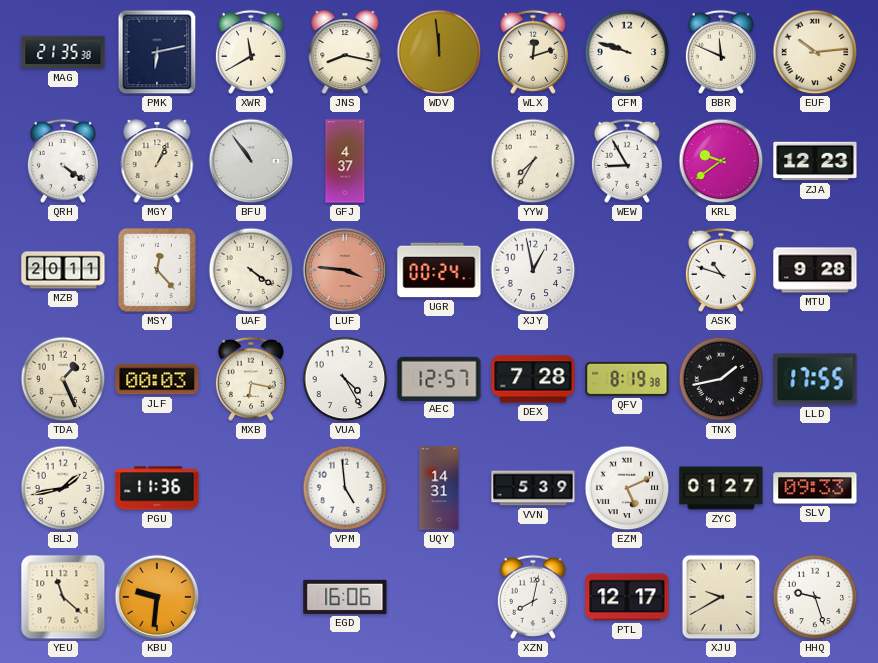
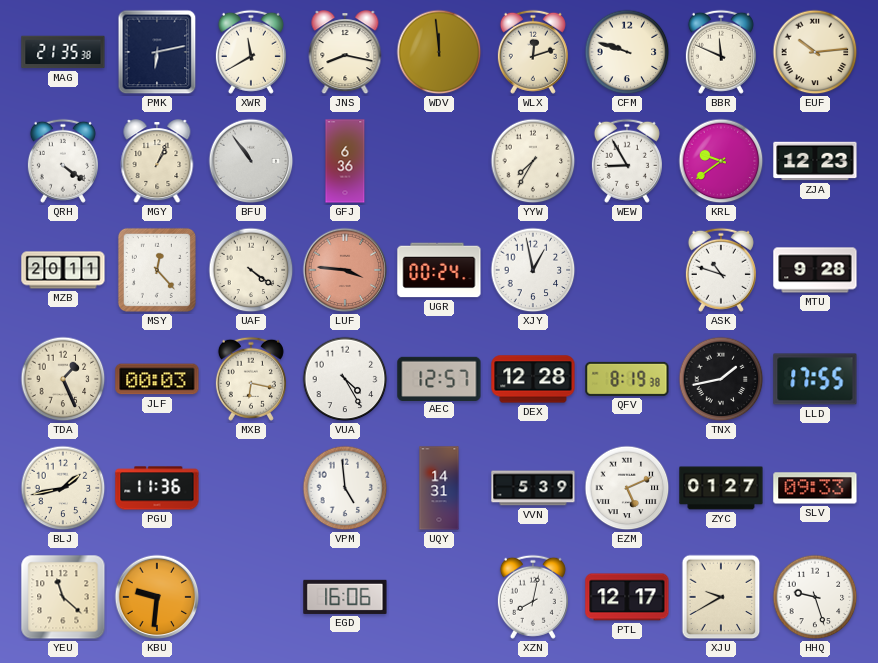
GFJ: 4:37 -> 6:36 (345, 161)
DEX: 7:28 -> 12:28 (533, 379)
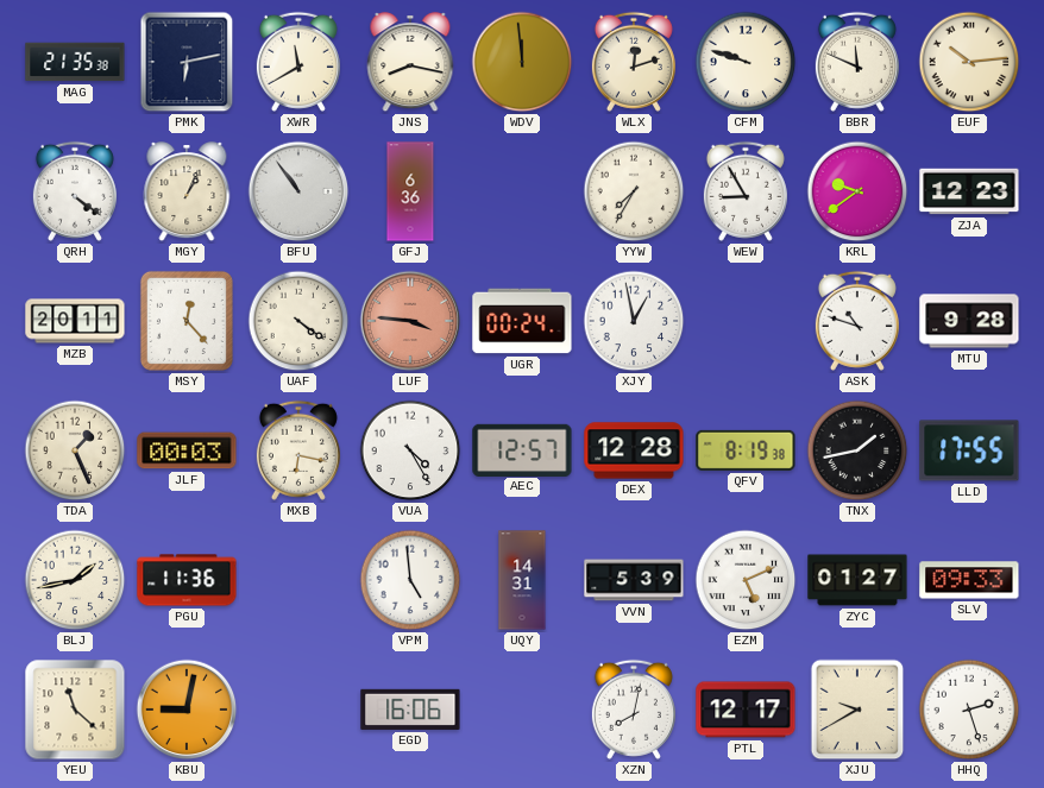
KBU: 9:31 -> 9:02 (187, 710)
HHQ: 9:27 -> 2:27 (969, 710)
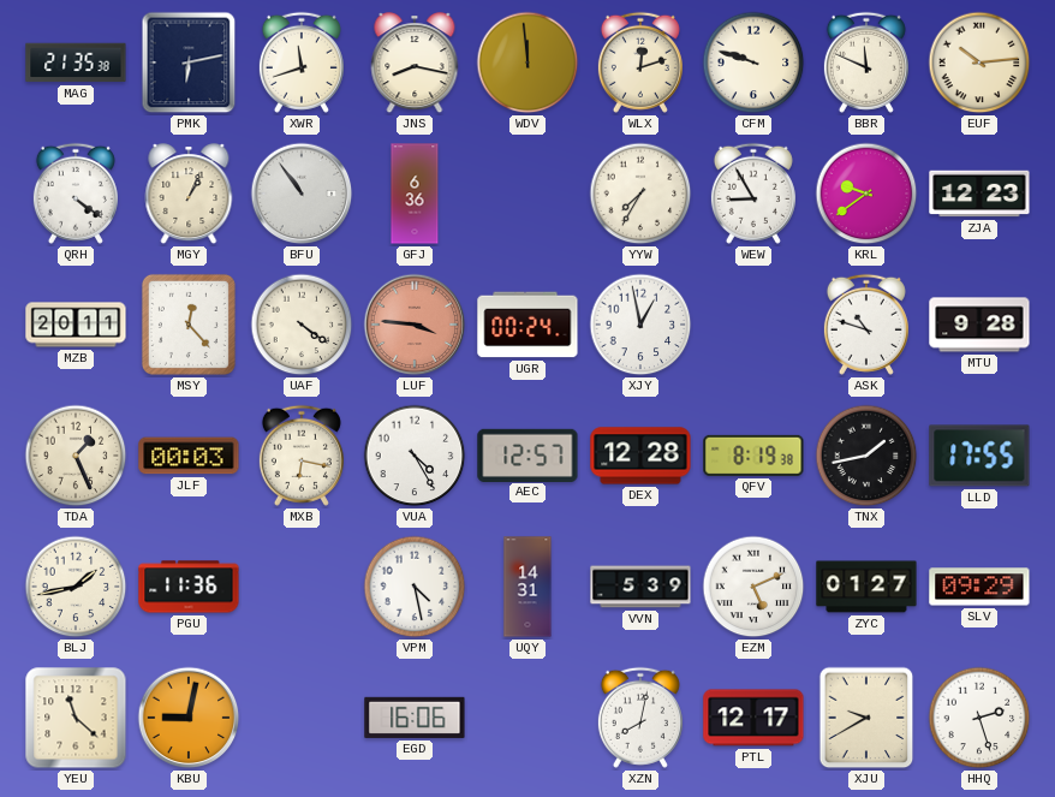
XWR: 11:40 -> 11:42 (302, 63)
VPM: 4:59 -> 4:28 (415, 587)
SLV: 09:33 -> 09:29 (979, 587)
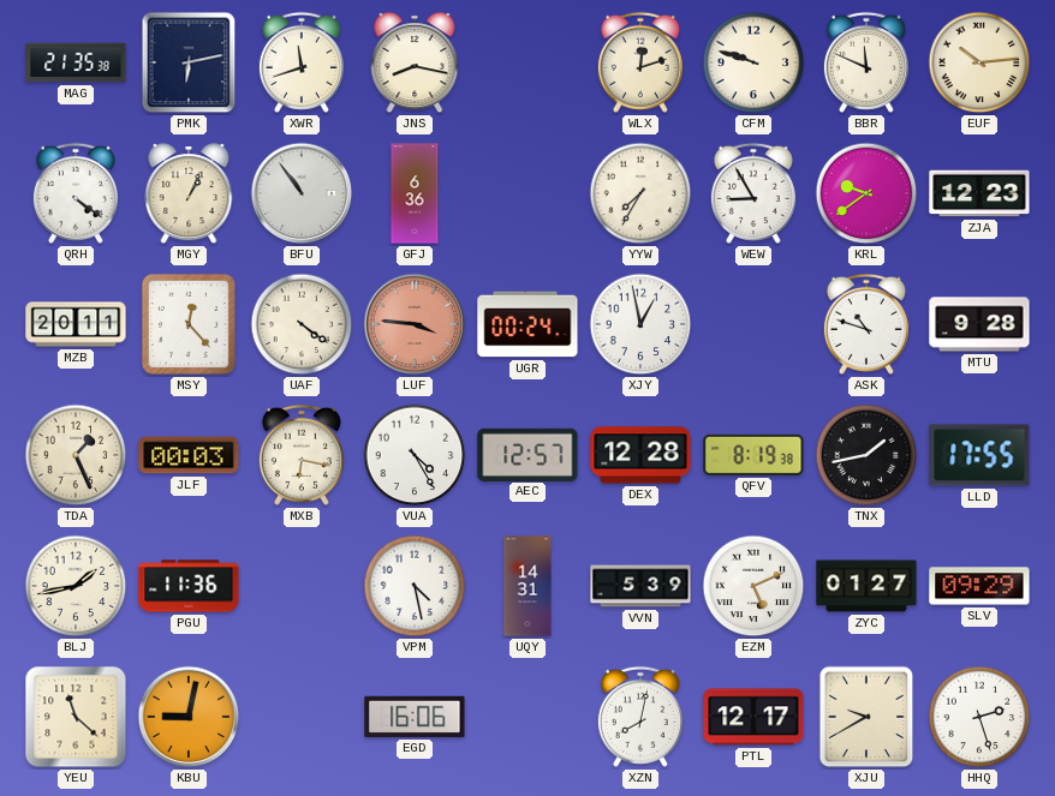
WDV: 11:59 -> none (527, 63)
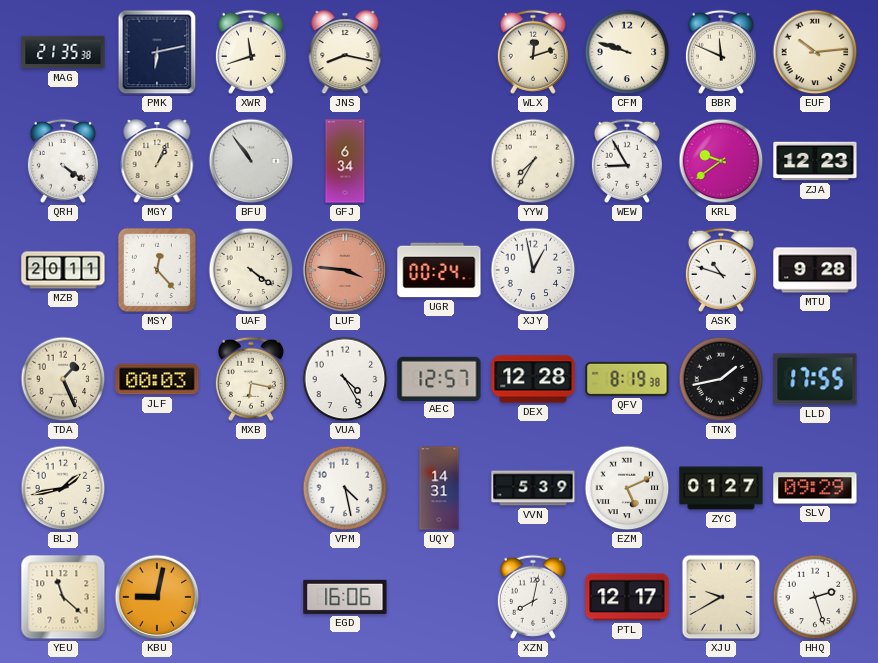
GFJ: 6:36 -> 6:34 (345, 161)
PGU: 11:36 -> none (189, 586)
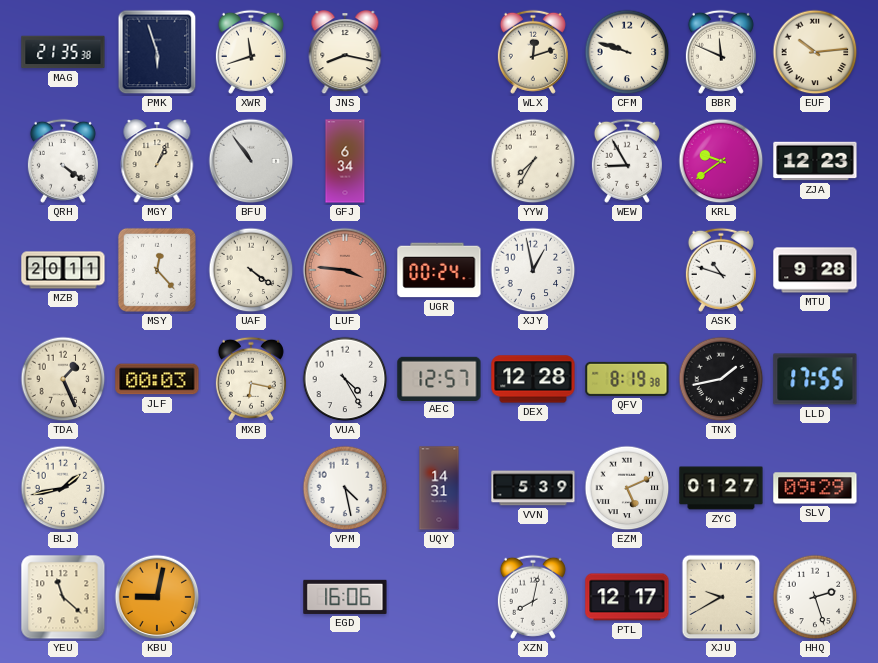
PMK: 6:13 -> 5:57 (157, 52)
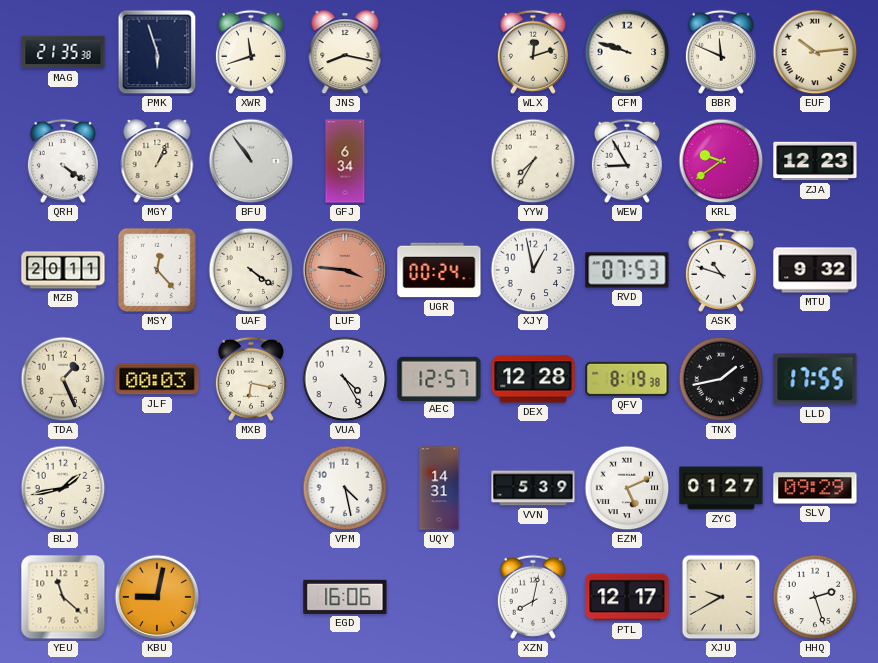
RVD: none -> 07:53 (627, 270)
MTU: 9:28 -> 9:32 (815, 270)
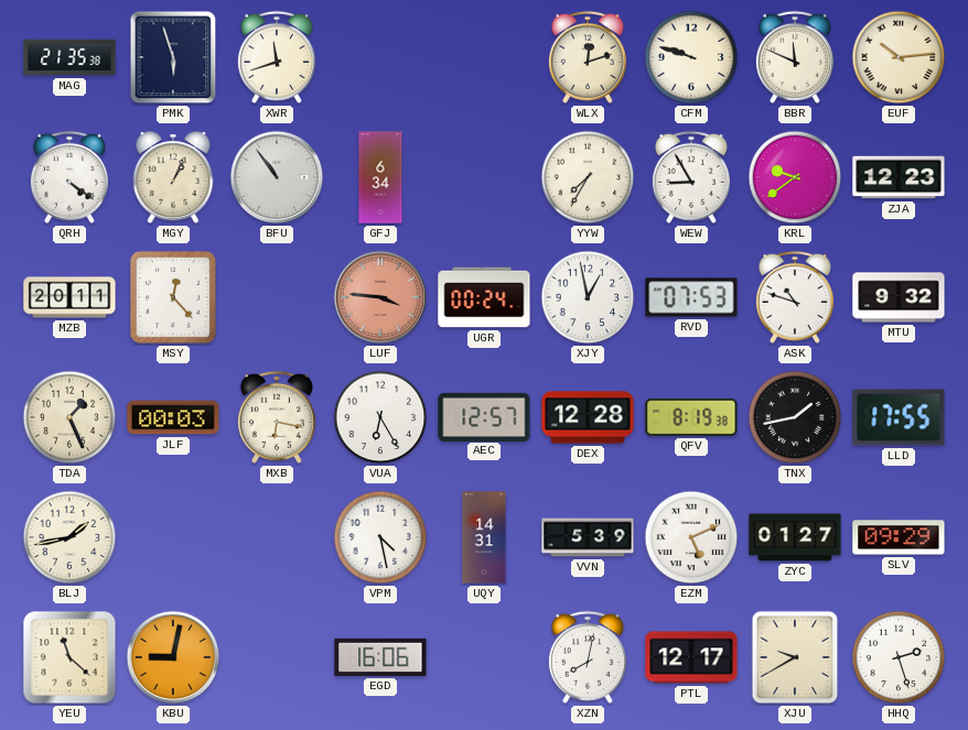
JNS: 8:17 -> none (345, 53)
UAF: 4:21 -> none (251, 270)
VUA: 4:25 -> 6:25 (380, 417)
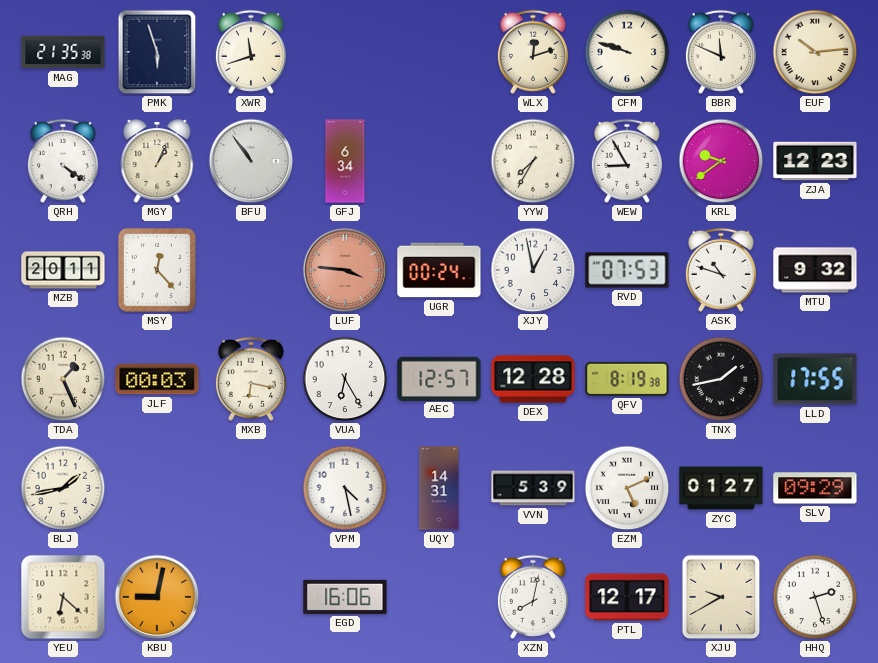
YEU: 11:22 -> 6:22 (63, 597)
